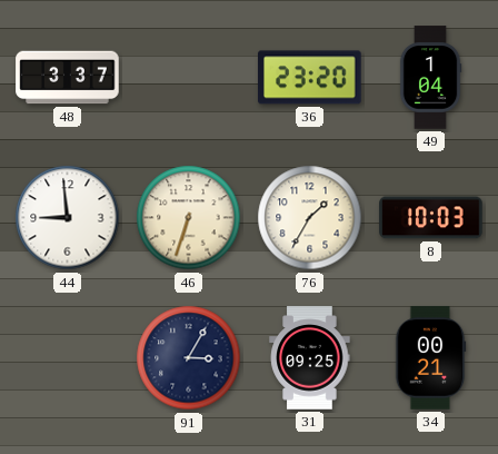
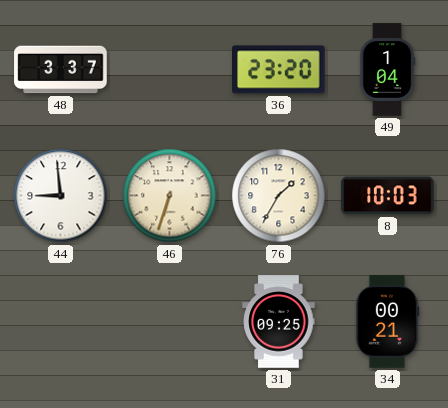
91: 3:05 -> none (189, 358)
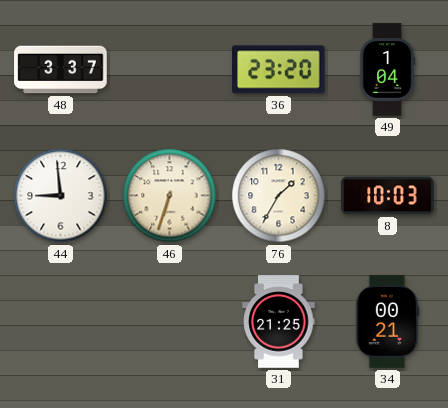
31: 09:25 -> 21:25 (279, 322)
